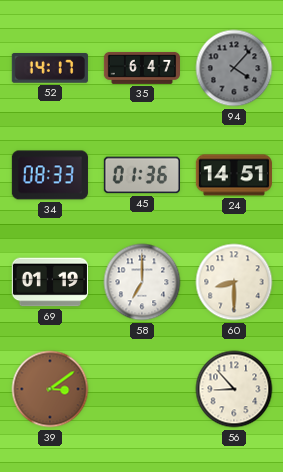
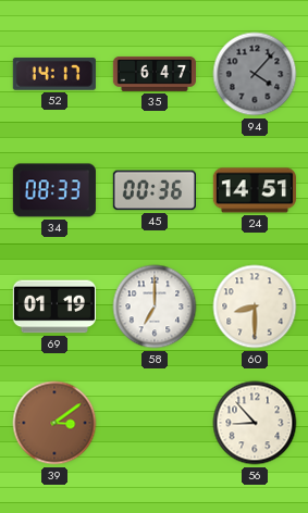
45: 01:36 -> 00:36 (155, 190)
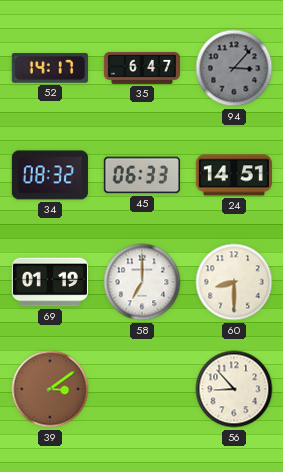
94: 4:07 -> 3:07 (234, 68)
34: 08:33 -> 08:32 (50, 175)
45: 00:36 -> 06:33 (142, 175)
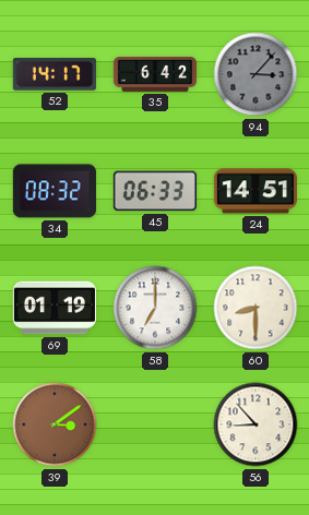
35: 6:47 -> 6:42 (154, 74)
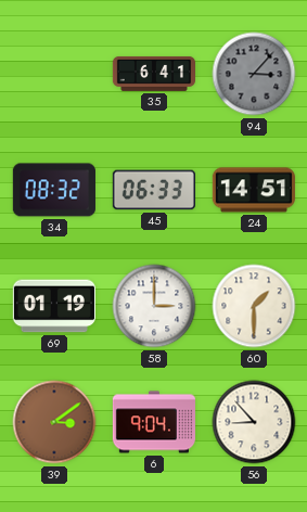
52: 14:17 -> none (55, 75)
35: 6:42 -> 6:41 (153, 74)
58: 7:00 -> 3:00 (154, 306)
60: 8:30 -> 1:30 (254, 306)
6: none -> 9:04 (154, 422)
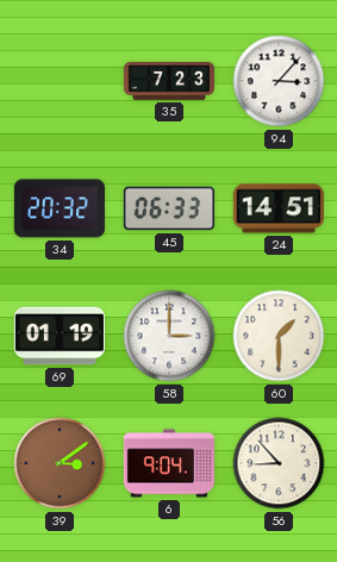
35: 6:41 -> 7:23 (168, 81)
94 dial: grey -> white (279, 81)
34: 08:32 -> 20:32 (60, 208)
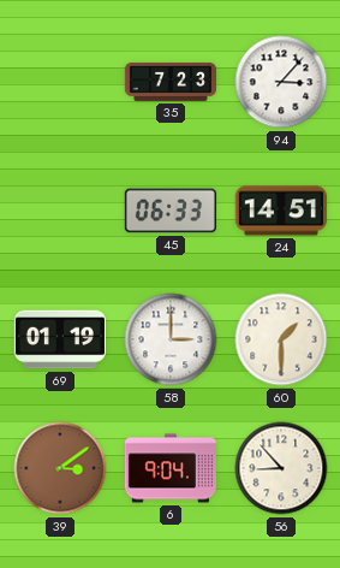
34: 20:32 -> none (60, 208)
